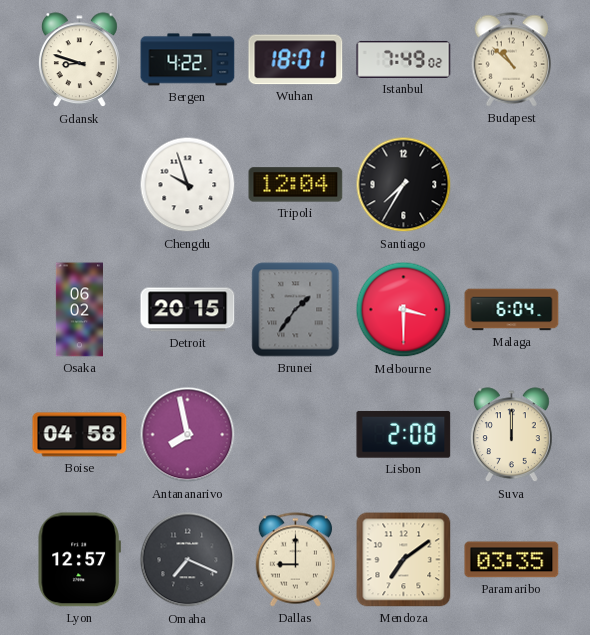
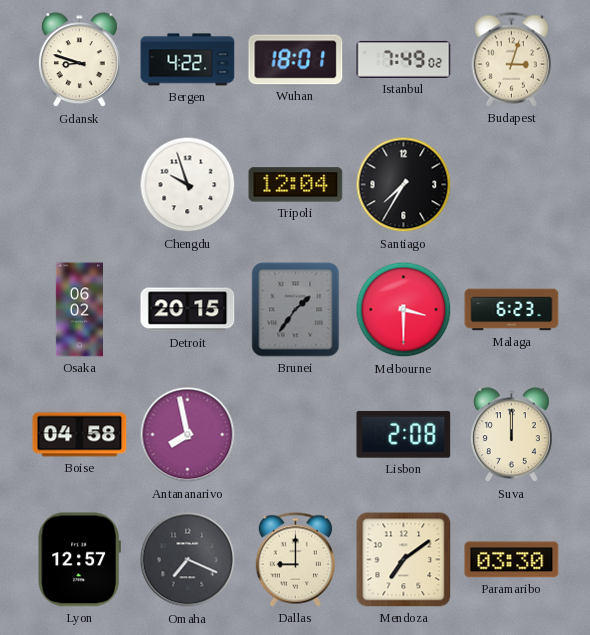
Budapest: 10:52 -> 3:03 (511, 60)
Malaga: 6:04 -> 6:23 (512, 310)
Paramaribo: 03:35 -> 03:30 (512, 560)
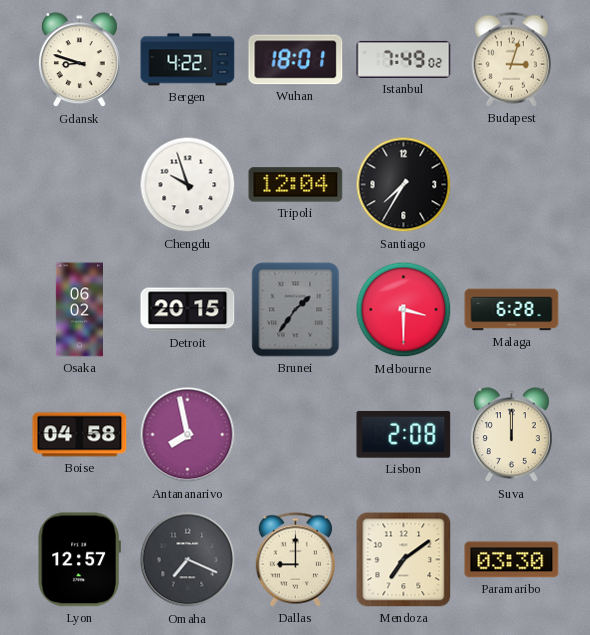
Malaga: 6:23 -> 6:28 (512, 310)
